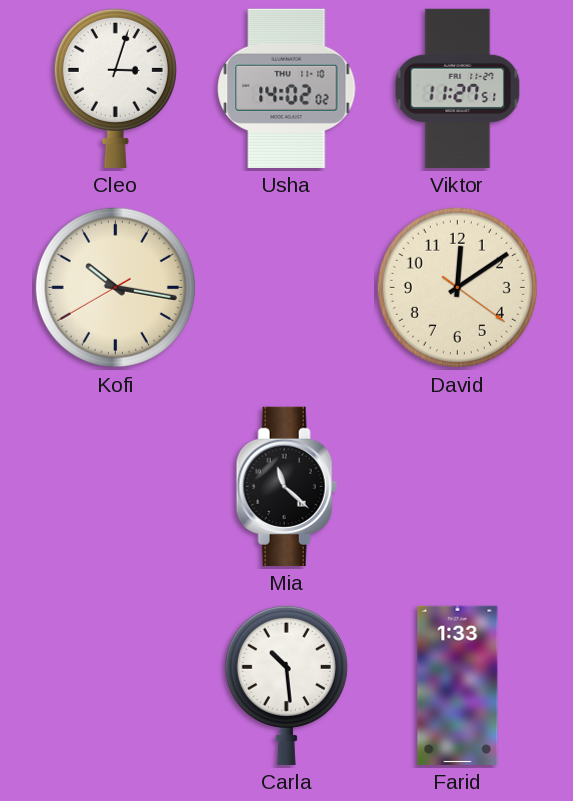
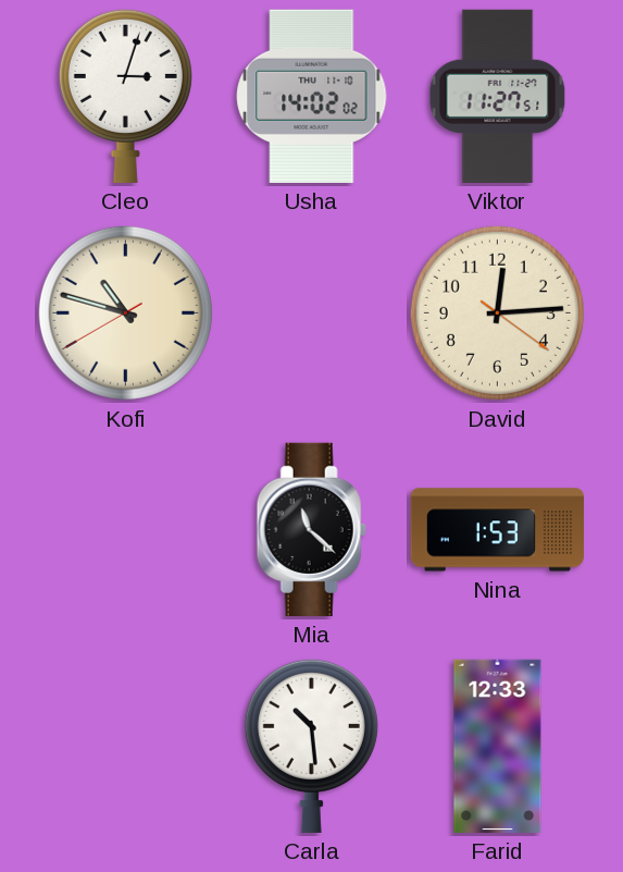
Kofi: 10:16 -> 10:47 (125, 312)
David: 12:09 -> 12:14 (497, 312)
Nina: none -> 1:53 (497, 530)
Farid: 1:33 -> 12:33 (498, 746)
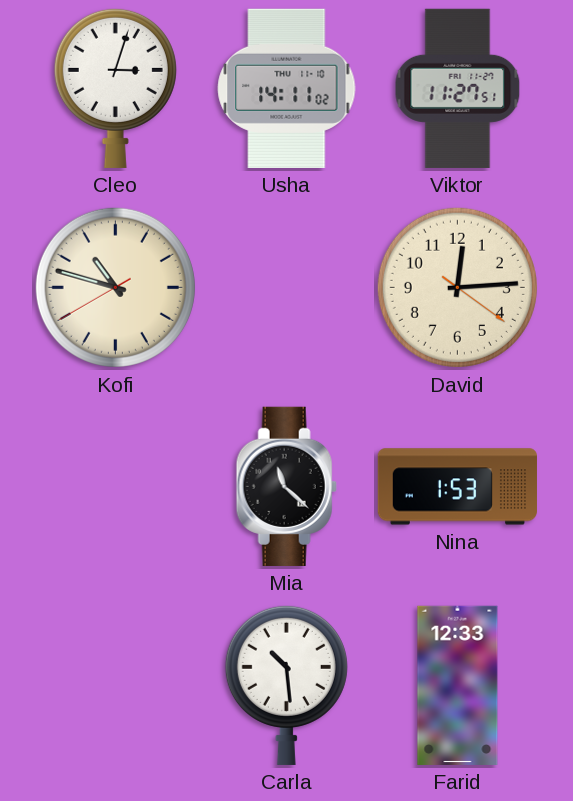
Usha: 14:02 -> 14:11 (287, 88)
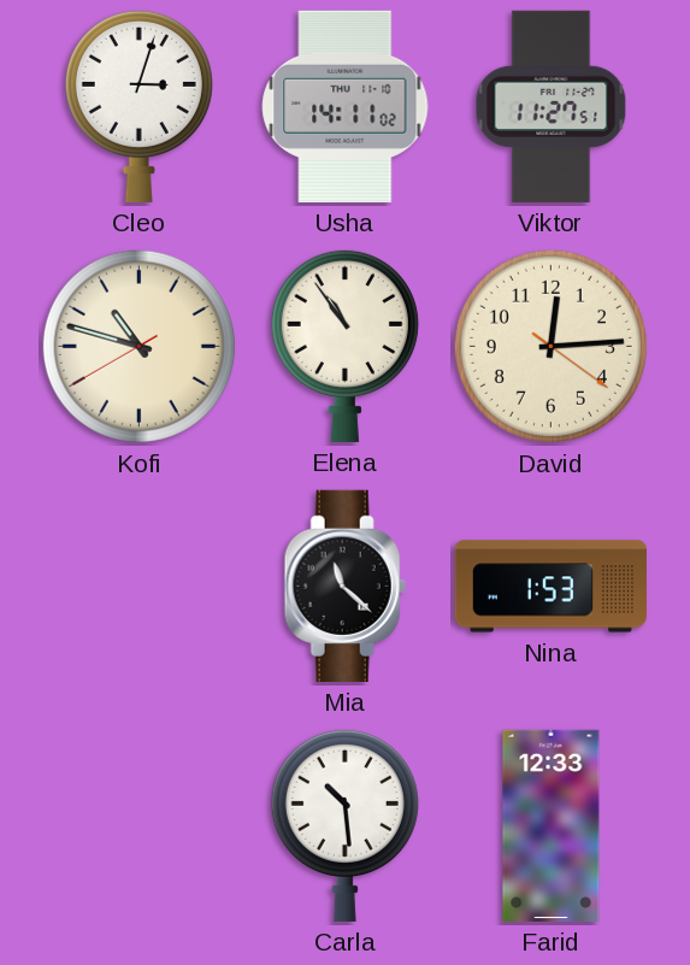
Elena: none -> 10:54 (344, 346)
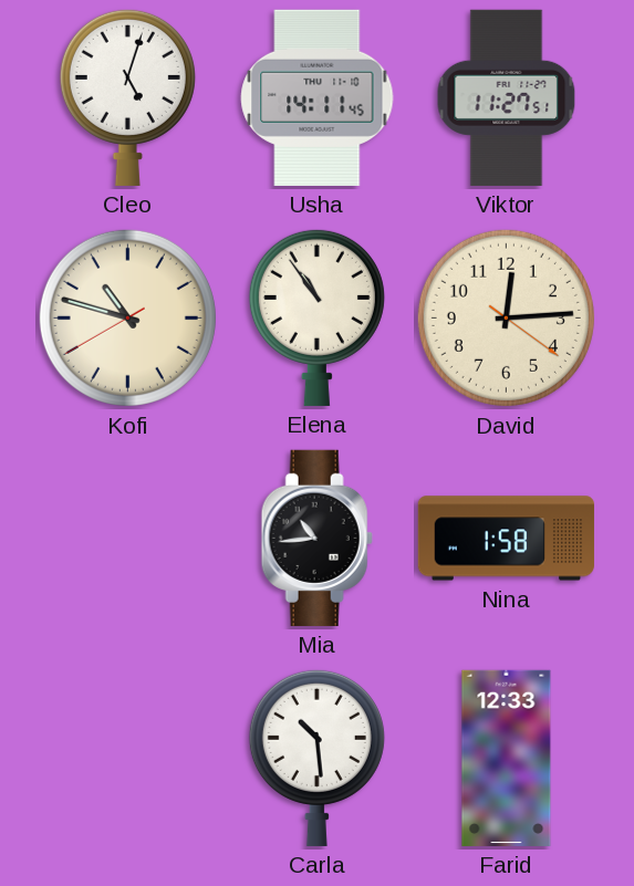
Cleo: 3:03 -> 5:03 (127, 97)
Usha: 14:11:02 -> 14:11:45 (318, 97)
Mia: 11:22 -> 10:44 (316, 538)
Nina: 1:53 -> 1:58 (506, 539)
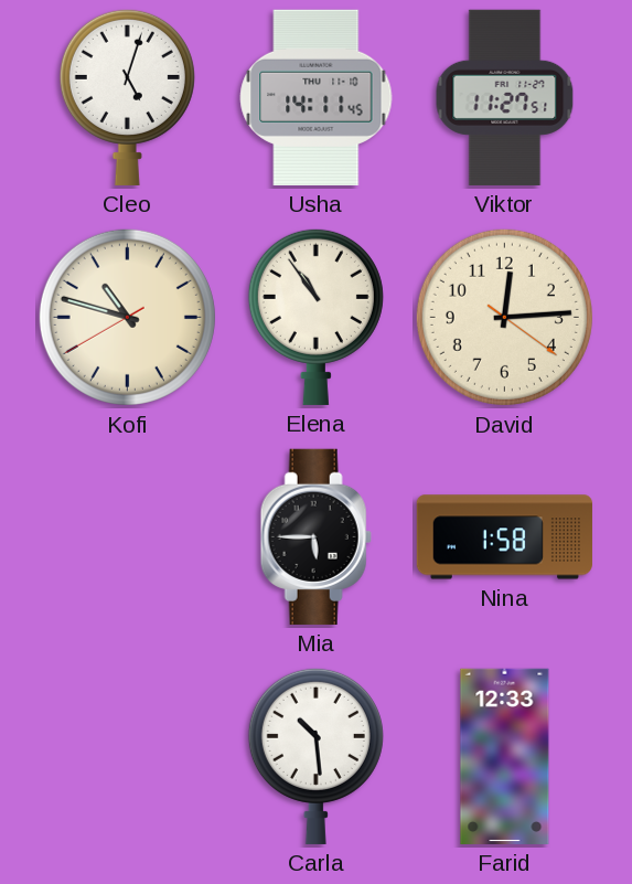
Mia: 10:44 -> 5:45 (315, 536)
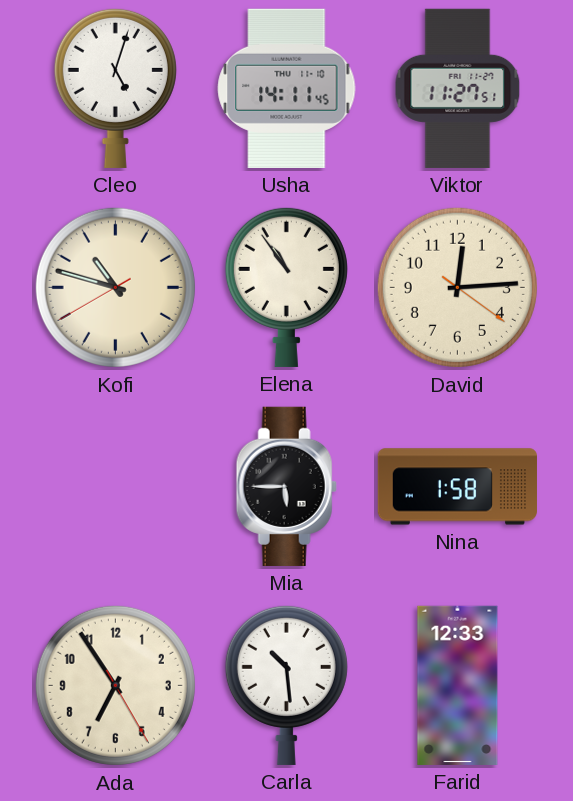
Ada: none -> 6:54 (115, 685)
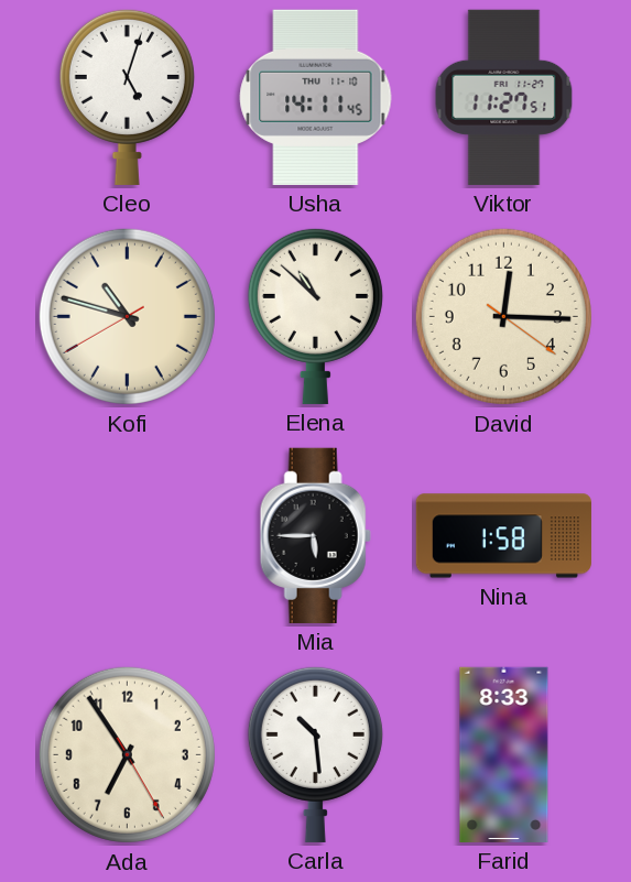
Elena: 10:54 -> 10:52 (315, 316)
David: 12:14 -> 12:15 (503, 316)
Farid: 12:33 -> 8:33 (504, 754)
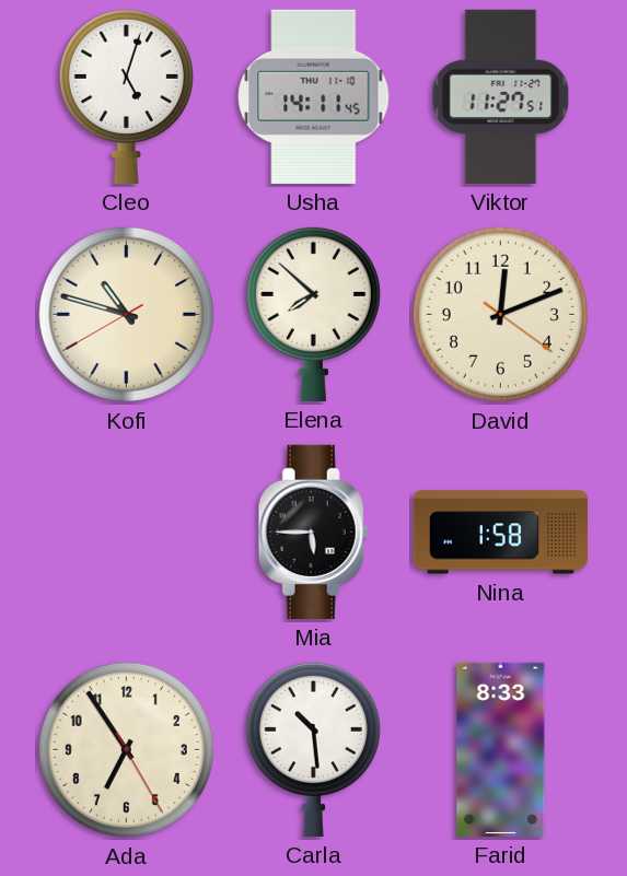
Elena: 10:52 -> 7:52 (313, 314)
David: 12:15 -> 12:11 (500, 314)
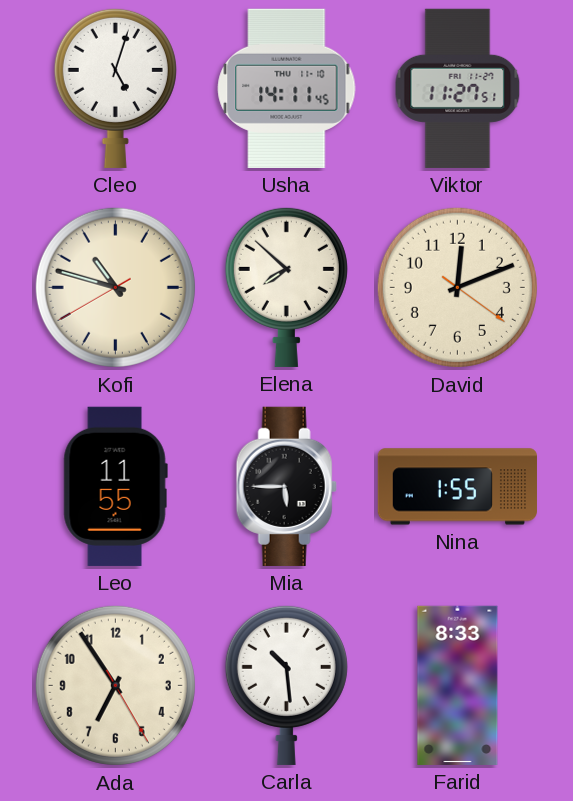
Leo: none -> 11:55 (115, 486)
Nina: 1:58 -> 1:55 (457, 487)
